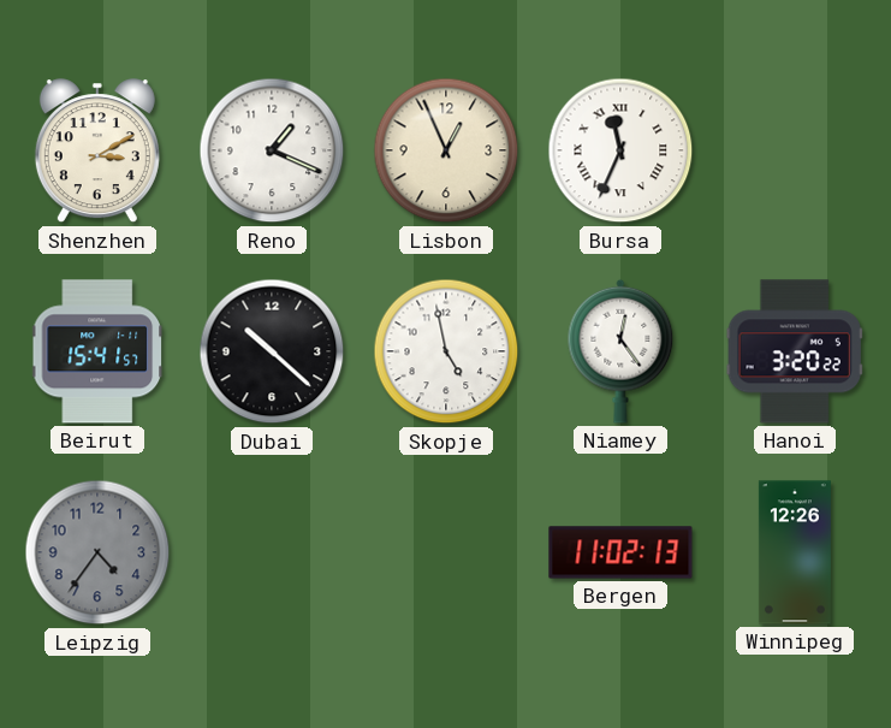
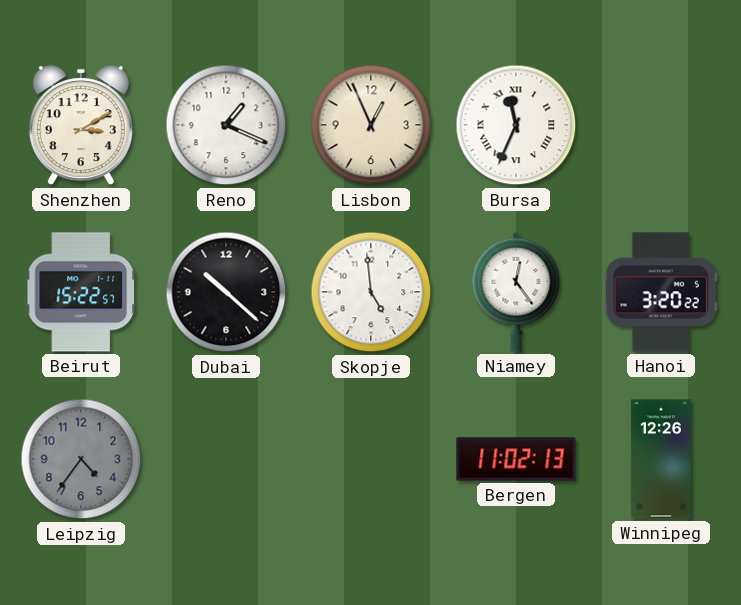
Beirut: 15:41 -> 15:22 (81, 292)
Skopje: 4:58 -> 4:59 (371, 292)
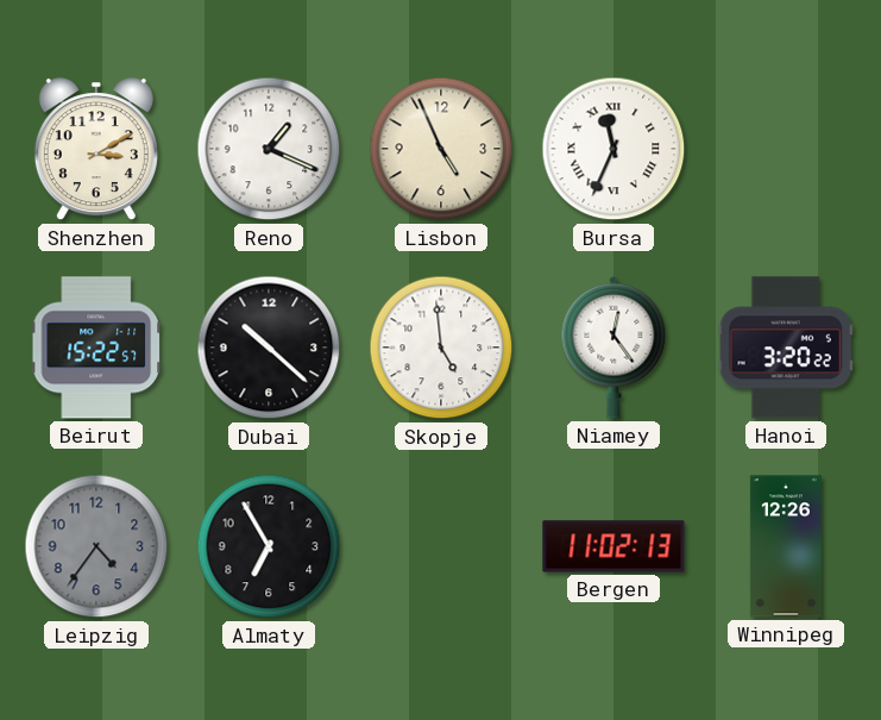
Lisbon: 12:56 -> 4:56 (441, 149)
Almaty: none -> 6:55 (269, 546)
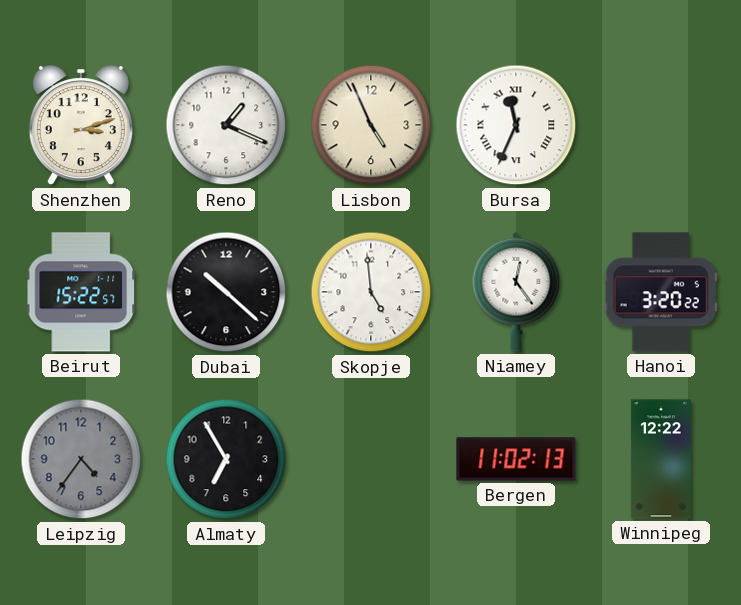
Shenzhen: 3:10 -> 3:12 (81, 126)
Winnipeg: 12:26 -> 12:22 (661, 459)
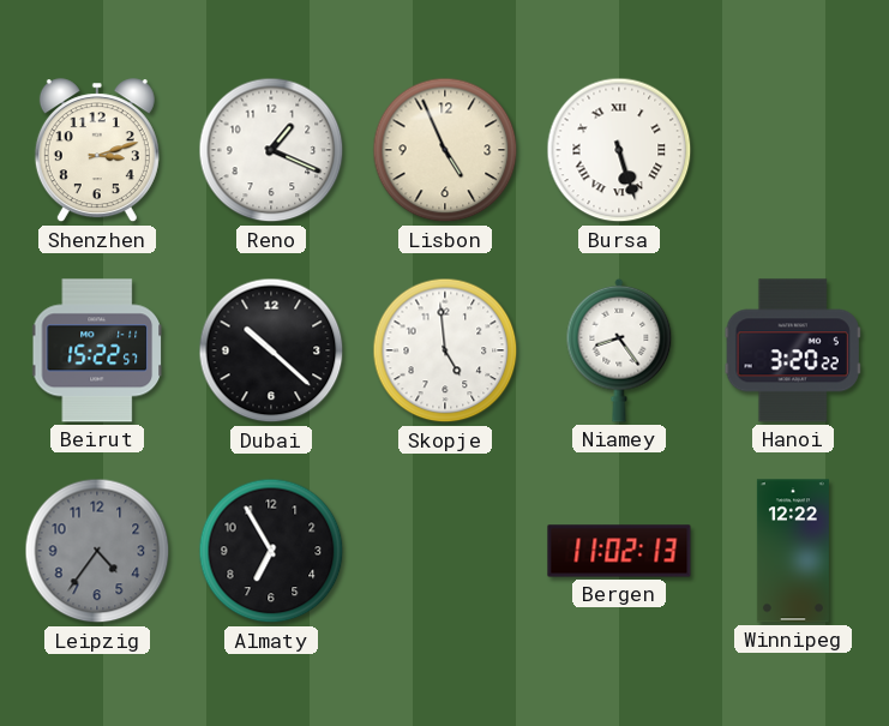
Bursa: 11:34 -> 5:27 (619, 150)
Niamey: 12:24 -> 8:24 (619, 350)
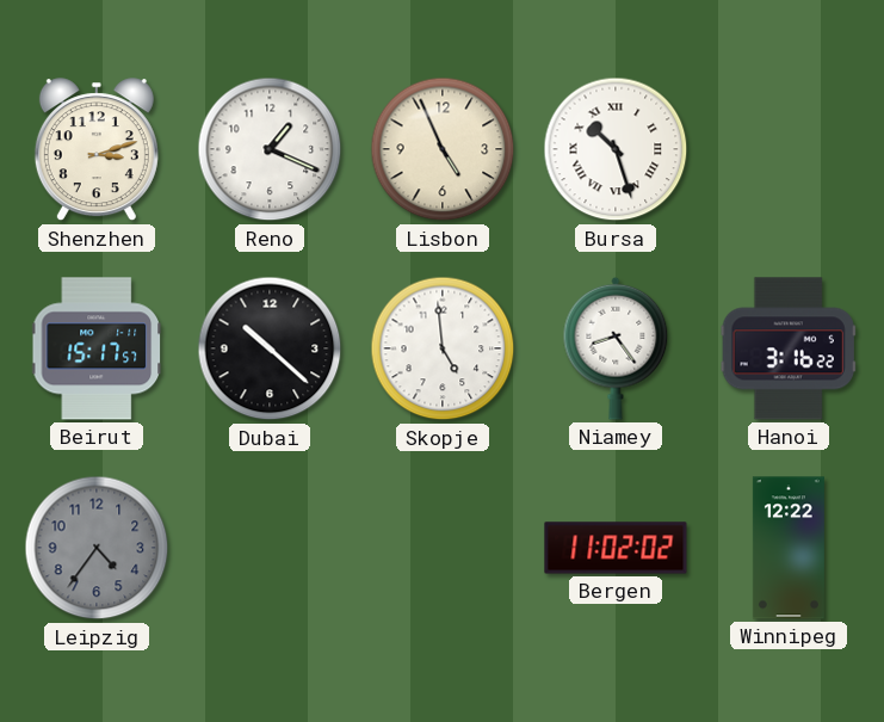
Bursa: 5:27 -> 10:27 (616, 149)
Beirut: 15:22 -> 15:17 (97, 348)
Hanoi: 3:20 -> 3:16 (789, 348)
Almaty: 6:55 -> none (271, 551)
Bergen: 11:02:13 -> 11:02:02 (616, 548)
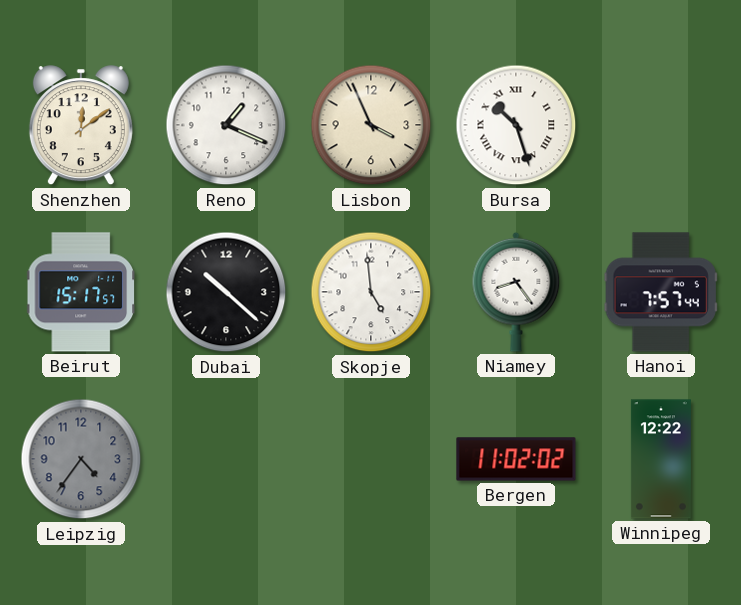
Shenzhen: 3:12 -> 12:09 (81, 126)
Lisbon: 4:56 -> 3:56 (371, 125)
Hanoi: 3:16 -> 7:57 (661, 292)
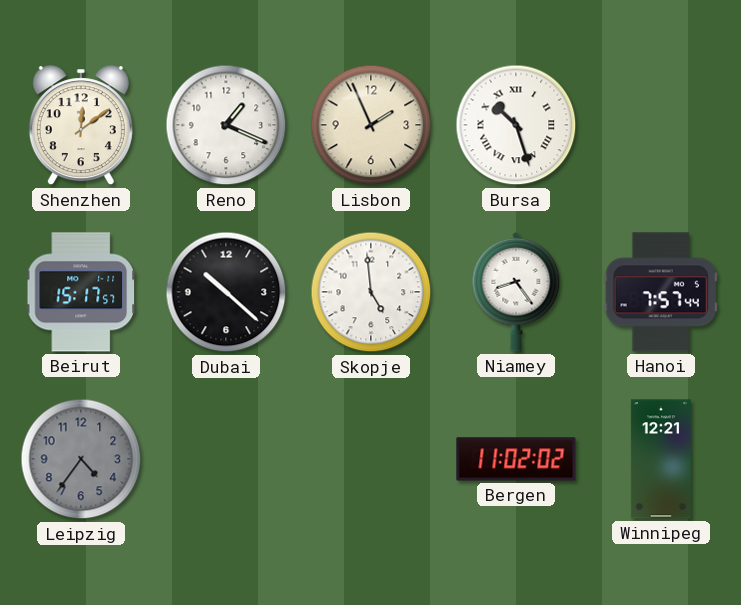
Lisbon: 3:56 -> 1:56 (371, 125)
Winnipeg: 12:22 -> 12:21 (661, 459)
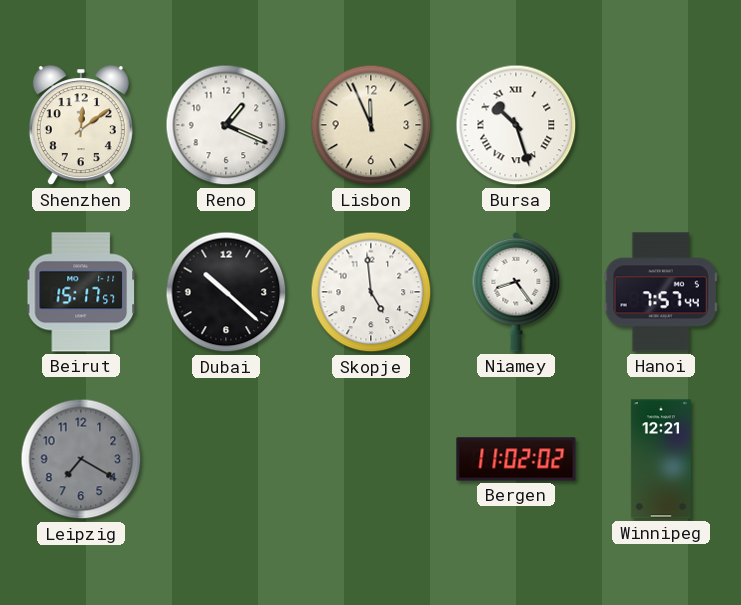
Lisbon: 1:56 -> 11:56 (371, 125)
Leipzig: 4:36 -> 7:20 (81, 459)
